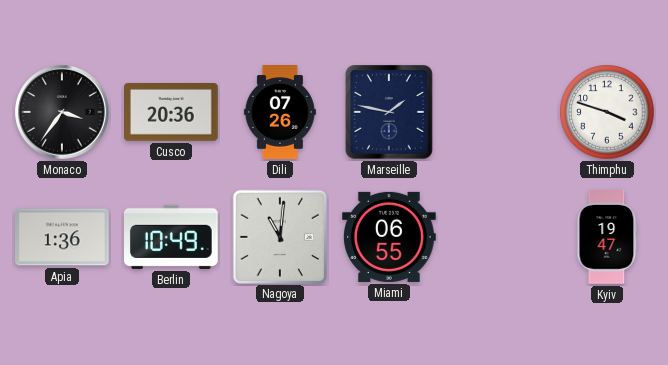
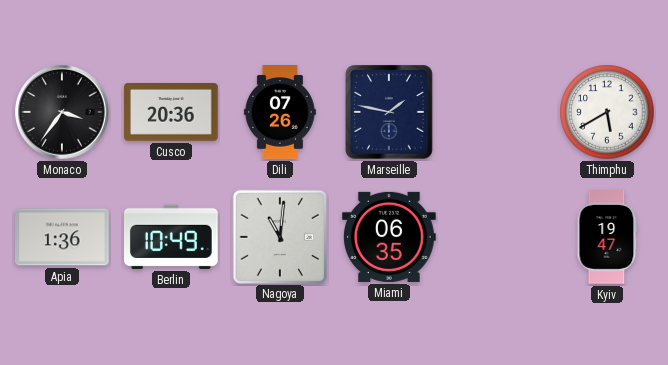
Thimphu: 3:48 -> 5:40 (607, 112)
Miami: 06:55 -> 06:35 (390, 237)
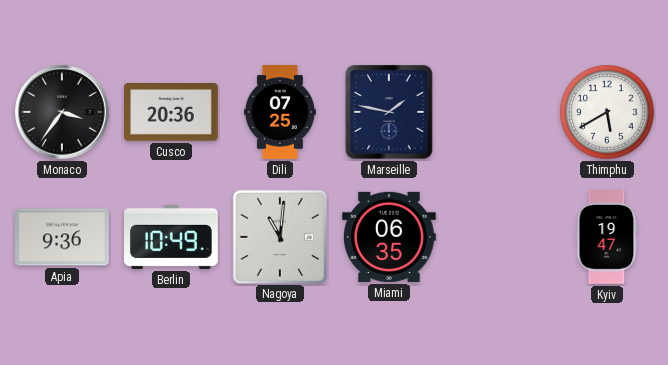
Dili: 07:26 -> 07:25 (280, 112)
Apia: 1:36 -> 9:36 (63, 237)
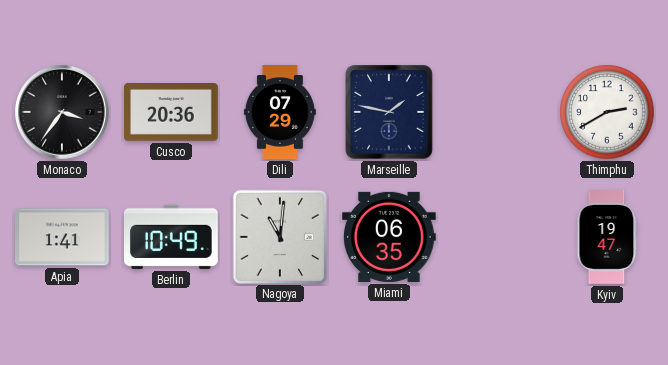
Dili: 07:25 -> 07:29 (280, 112)
Thimphu: 5:40 -> 2:40 (607, 112)
Apia: 9:36 -> 1:41 (63, 237)
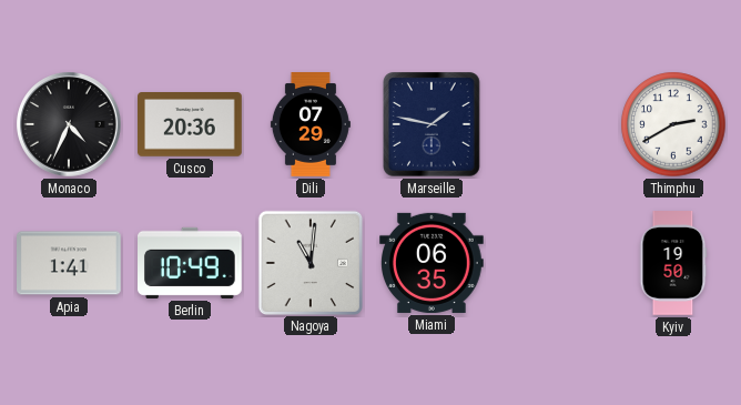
Monaco: 3:36 -> 4:34 (69, 124)
Kyiv: 19:47 -> 19:50 (673, 264)
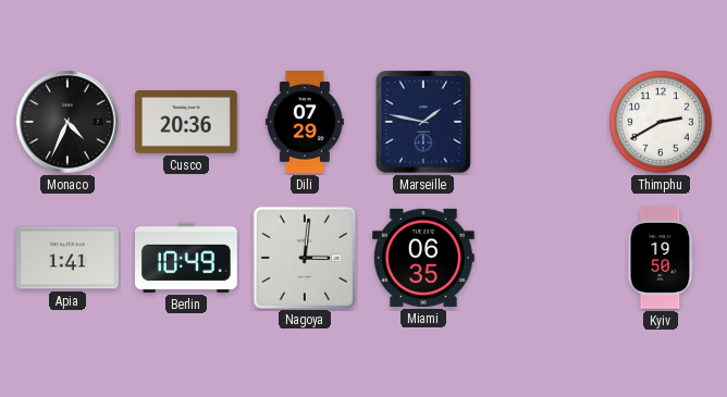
Nagoya: 11:01 -> 3:01 (305, 257)
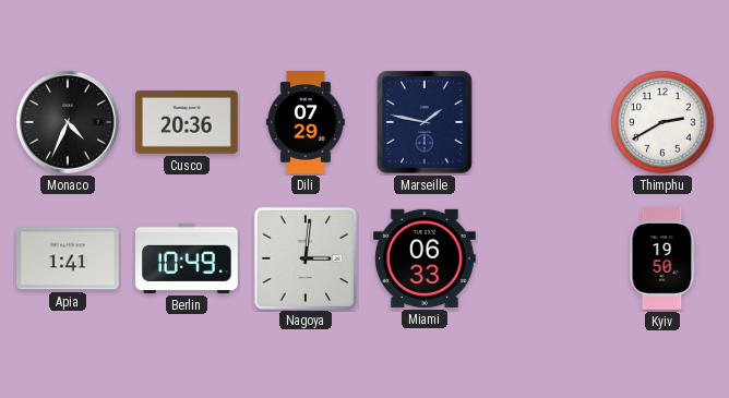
Miami: 06:35 -> 06:33 (426, 258)
